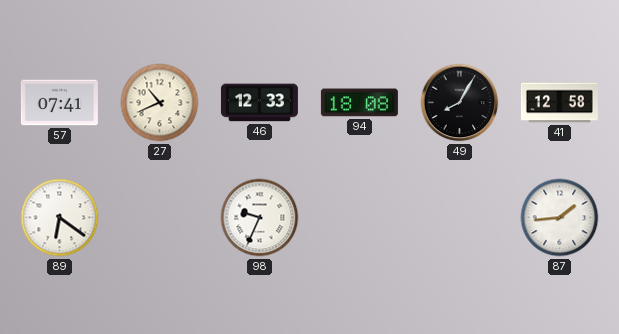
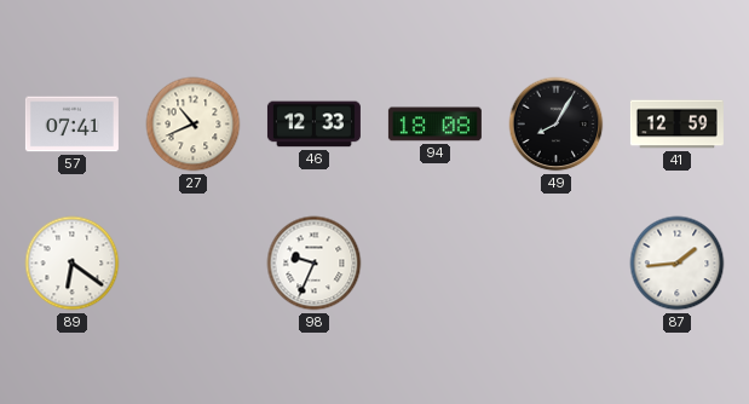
41: 12:58 -> 12:59 (676, 125)
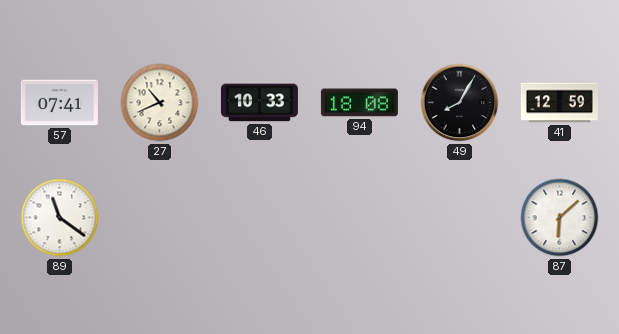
46: 12:33 -> 10:33 (259, 103)
89: 6:21 -> 11:21 (60, 218)
98: 9:34 -> none (315, 264)
87: 1:44 -> 6:08 (560, 218)
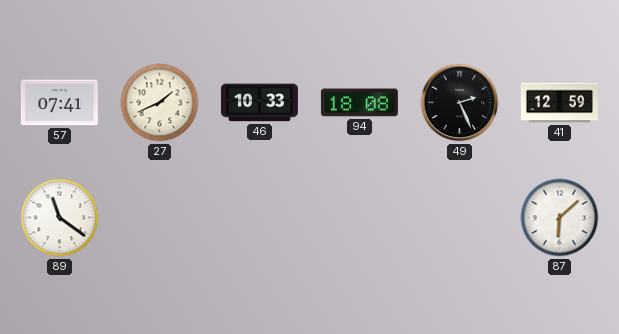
27: 10:41 -> 1:41 (160, 103)
49: 8:05 -> 2:26 (460, 103)
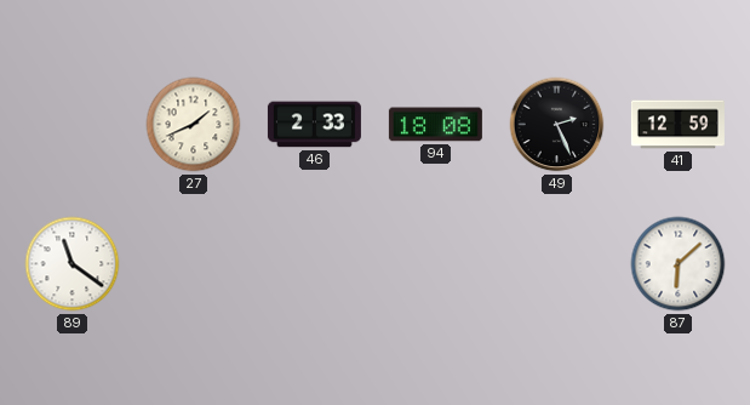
57: 07:41 -> none (59, 103)
46: 10:33 -> 2:33 (314, 125)
